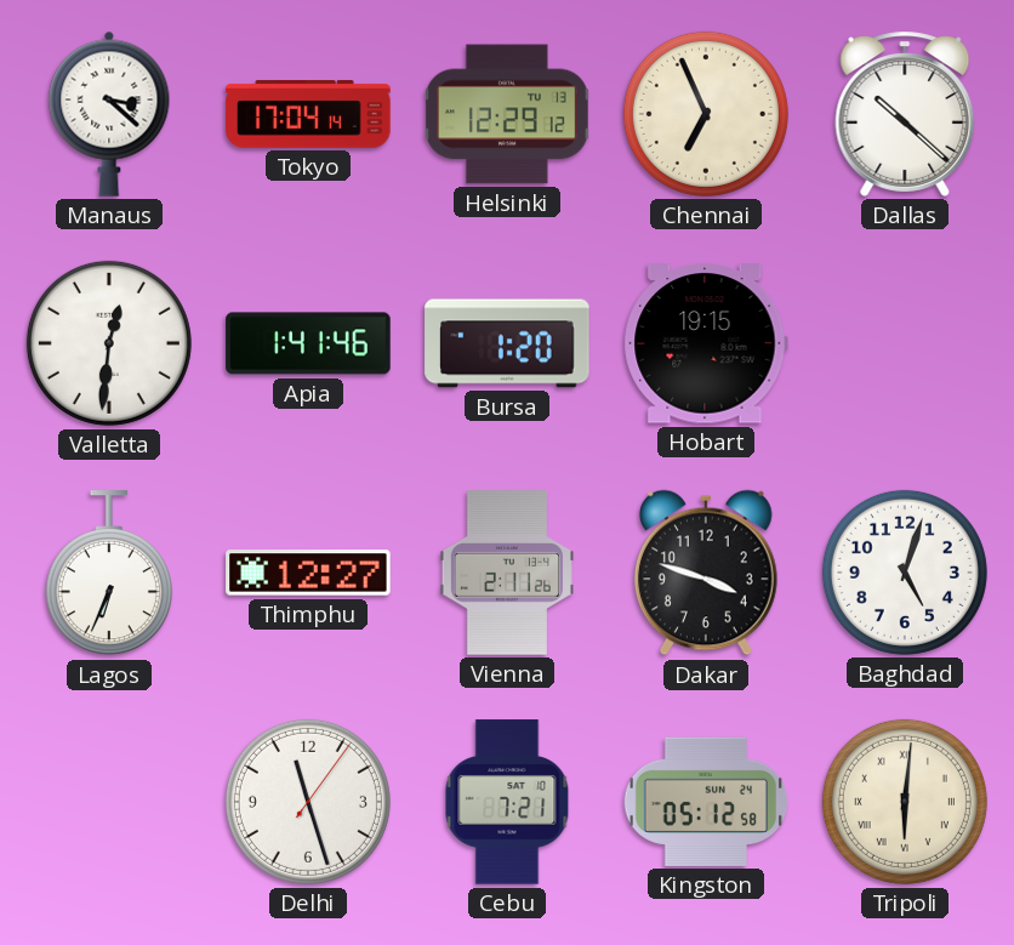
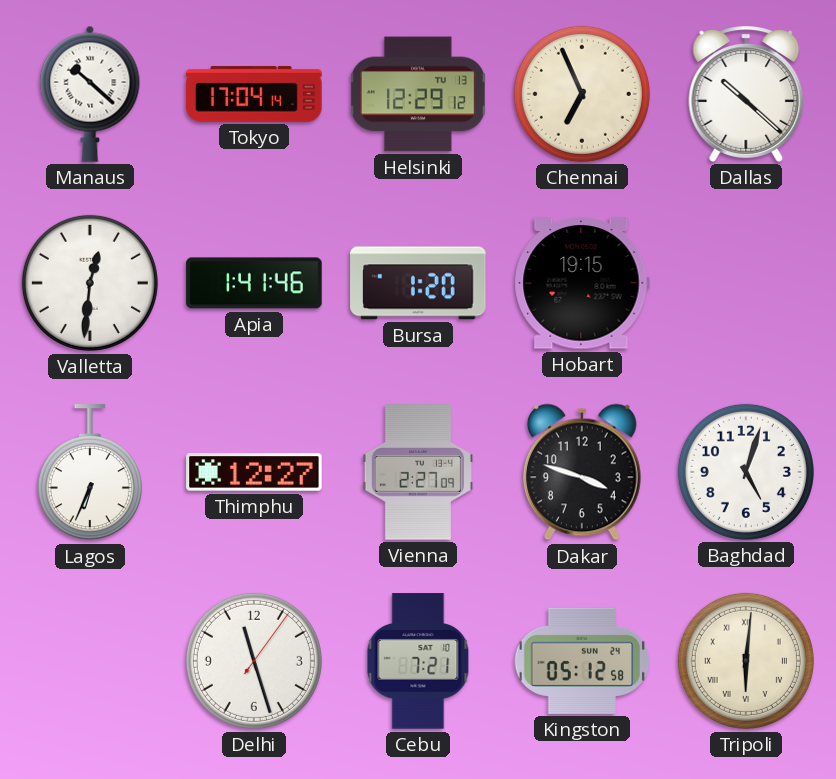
Manaus: 3:22 -> 10:22 (90, 94)
Vienna: 2:11 -> 2:27 (418, 472)
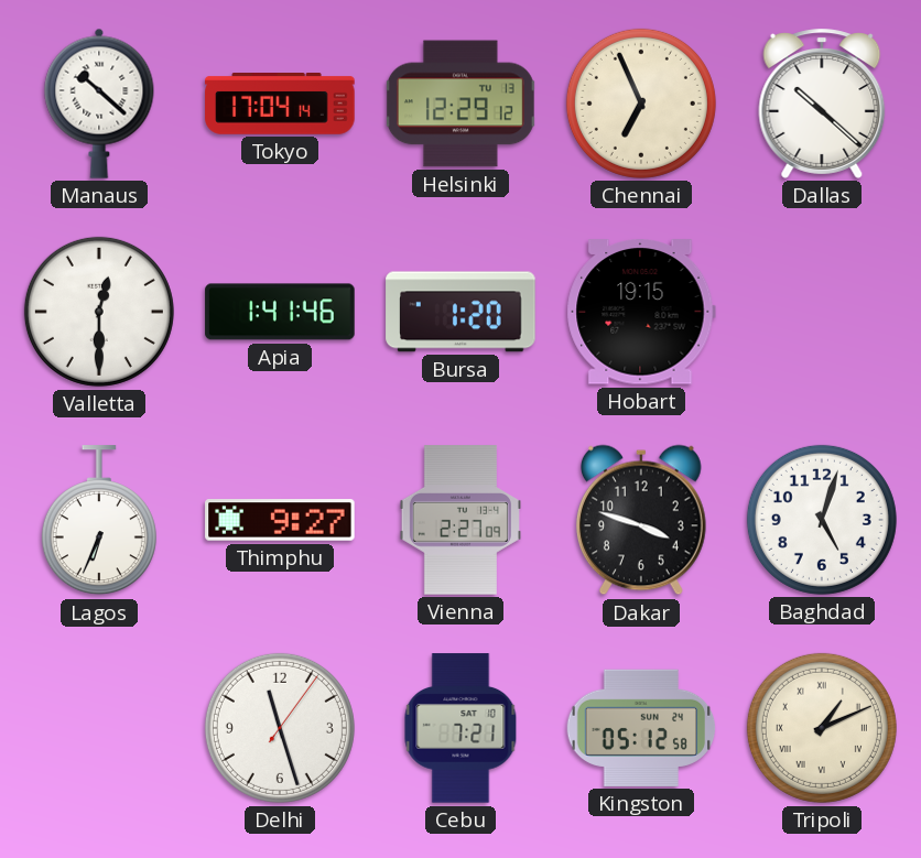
Valletta: 12:31 -> 12:30 (99, 312)
Thimphu: 12:27 -> 9:27 (280, 520)
Tripoli: 6:01 -> 1:11 (822, 728)
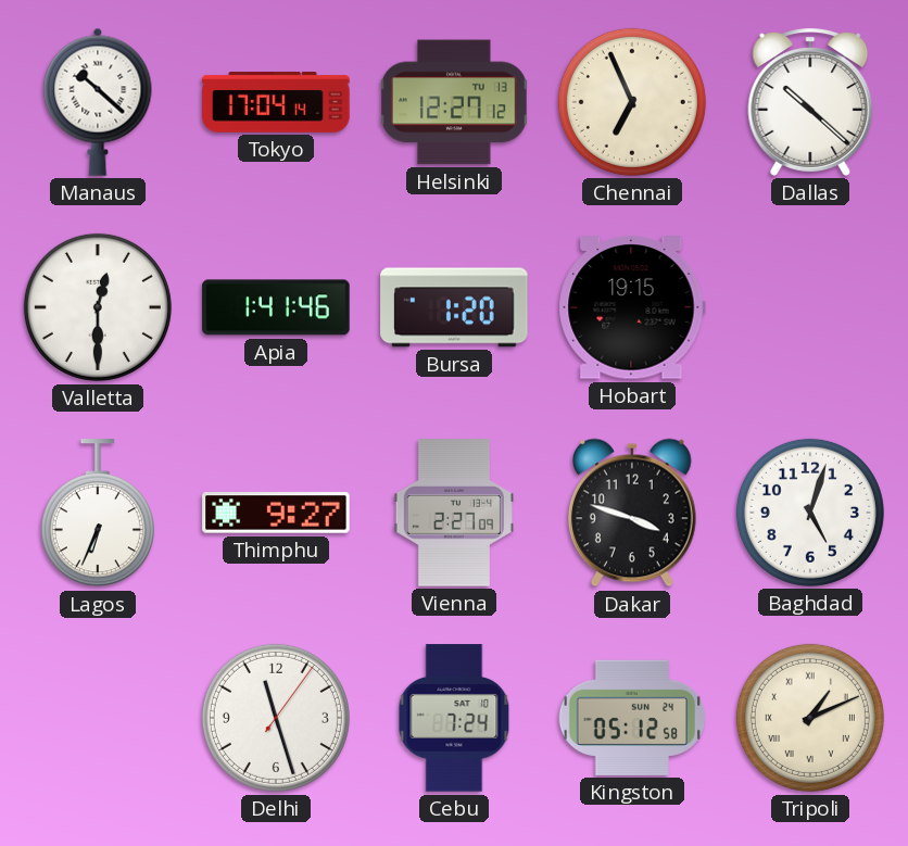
Helsinki: 12:29 -> 12:27 (454, 102)
Cebu: 7:21 -> 7:24 (454, 718)
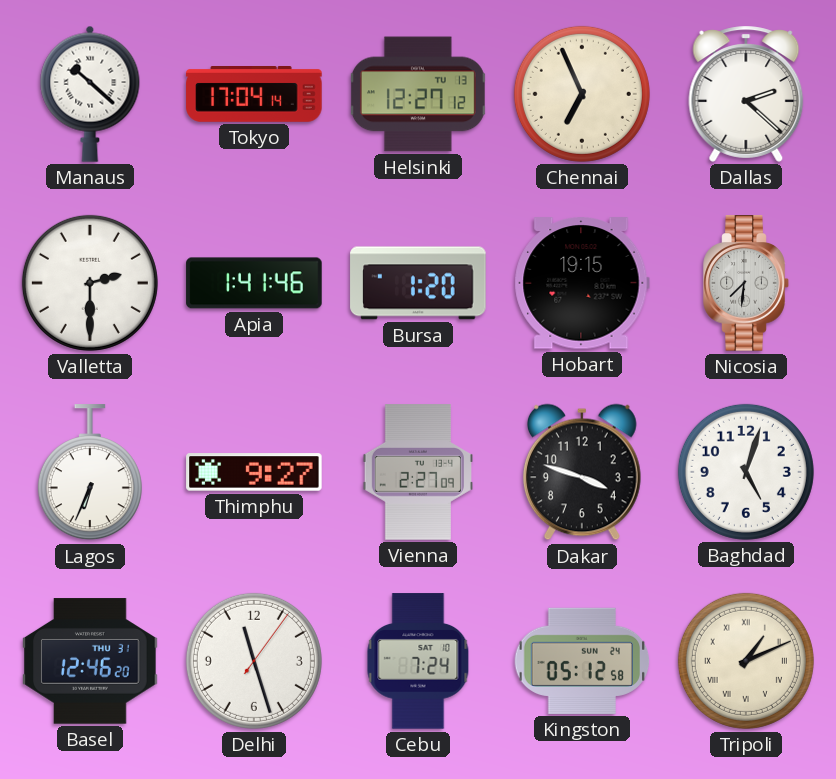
Dallas: 10:22 -> 2:22 (746, 94)
Valletta: 12:30 -> 2:30 (90, 283)
Nicosia: none -> 7:31 (746, 283)
Basel: none -> 12:46 (90, 661)
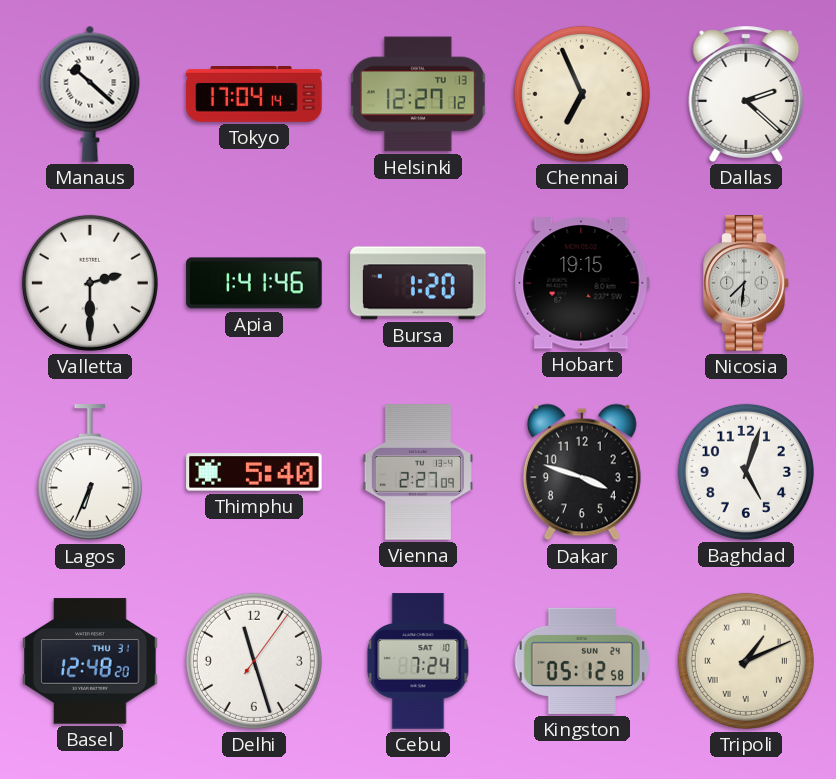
Thimphu: 9:27 -> 5:40 (254, 472)
Basel: 12:46 -> 12:48 (90, 661)
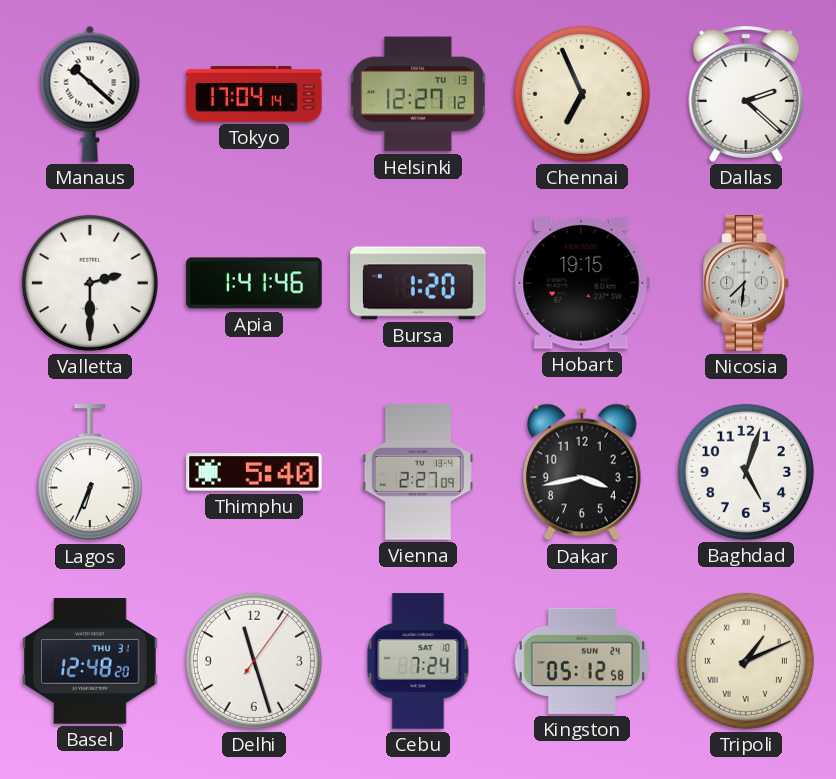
Dakar: 3:48 -> 3:43 (582, 472)
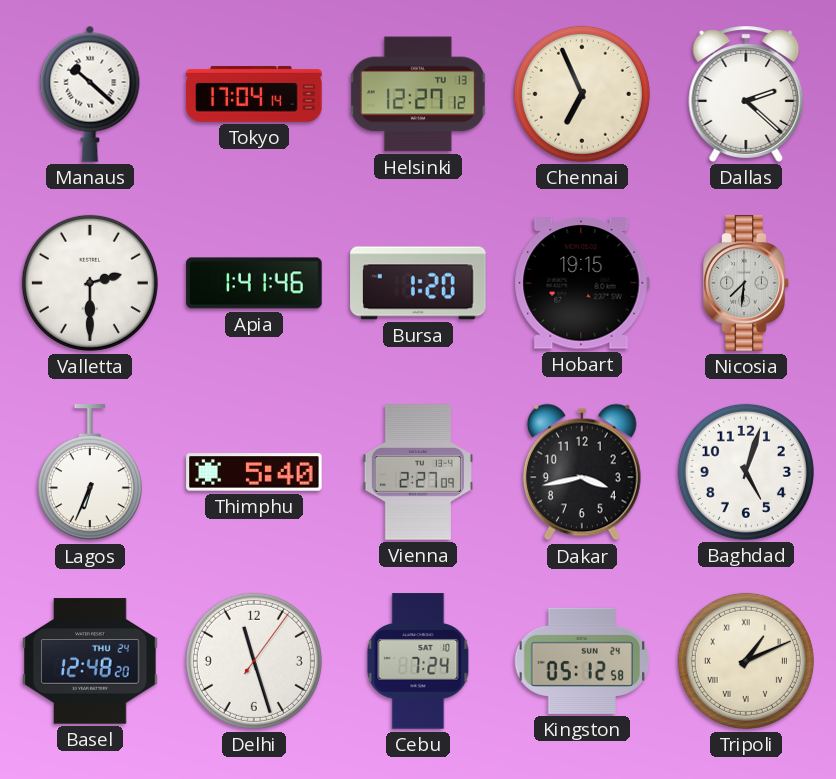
Basel date: THU 31 -> THU 24 (90, 661)
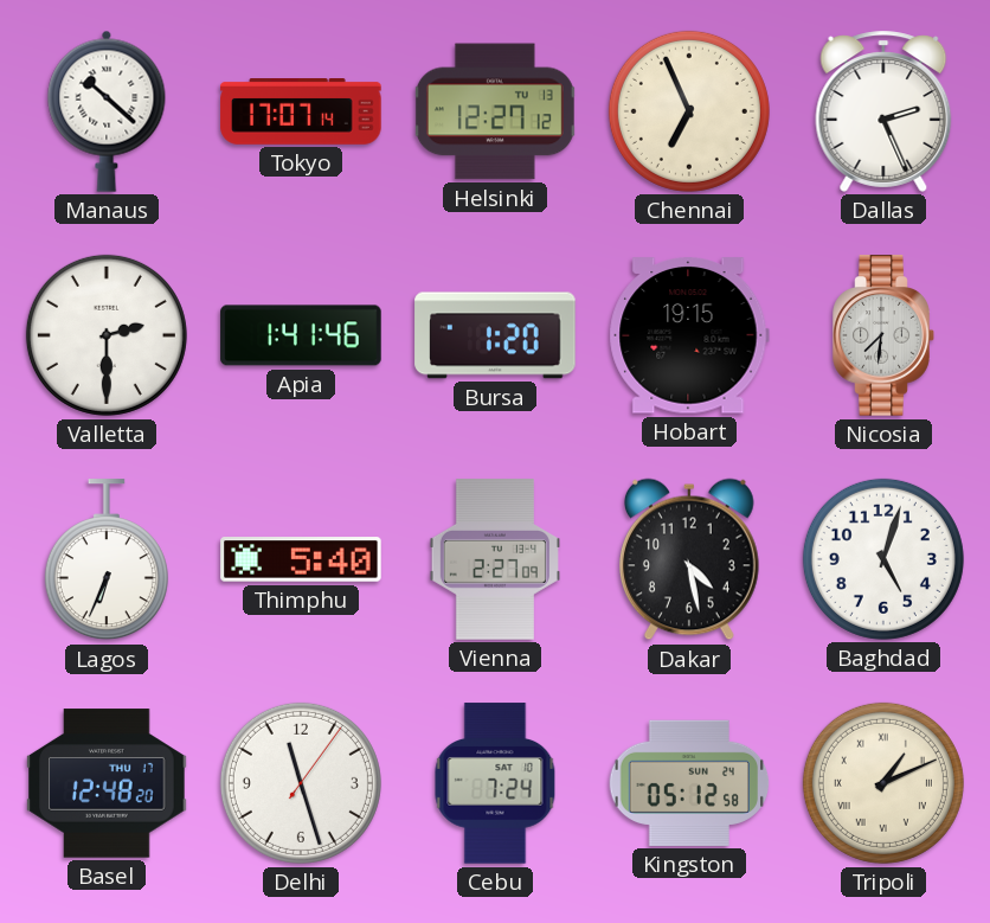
Tokyo: 17:04 -> 17:07 (301, 113)
Dallas: 2:22 -> 2:26 (883, 111)
Dakar: 3:43 -> 4:28 (689, 559)
Basel date: THU 24 -> THU 17 (107, 783)
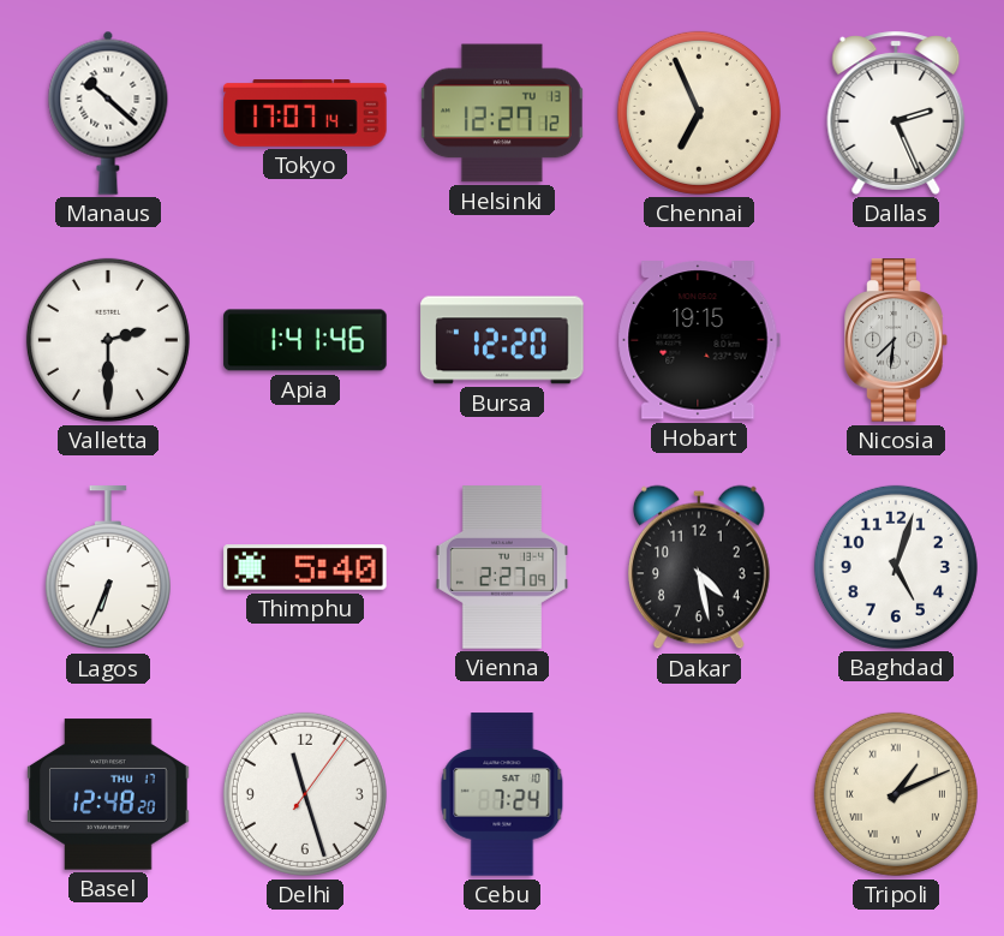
Bursa: 1:20 -> 12:20 (502, 340)
Kingston: 05:12 -> none (689, 783)
